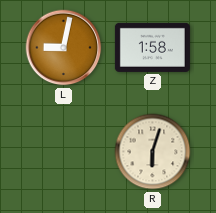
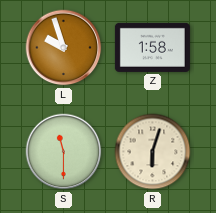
L: 9:02 -> 9:57 (64, 48)
S: none -> 11:30 (64, 152)
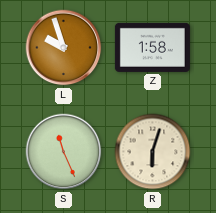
S: 11:30 -> 11:26 (64, 152)
